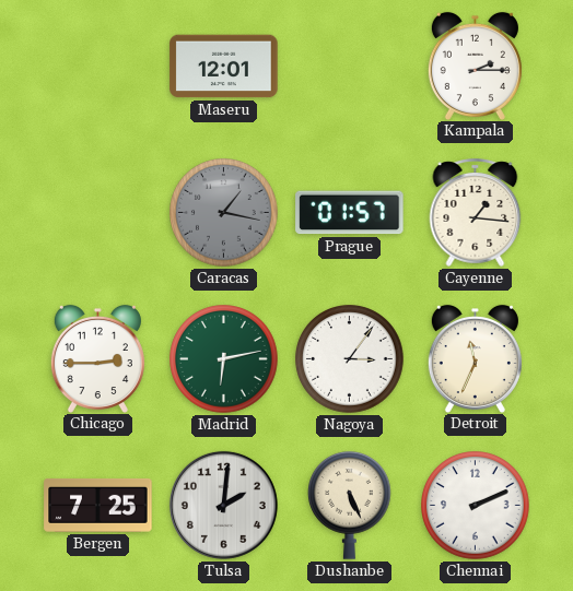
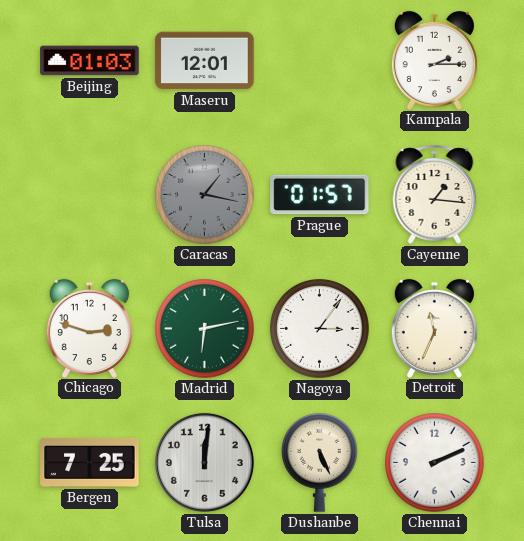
Beijing: none -> 01:03 (90, 61)
Chicago: 2:45 -> 2:48 (89, 328)
Tulsa: 2:01 -> 12:01 (204, 462)
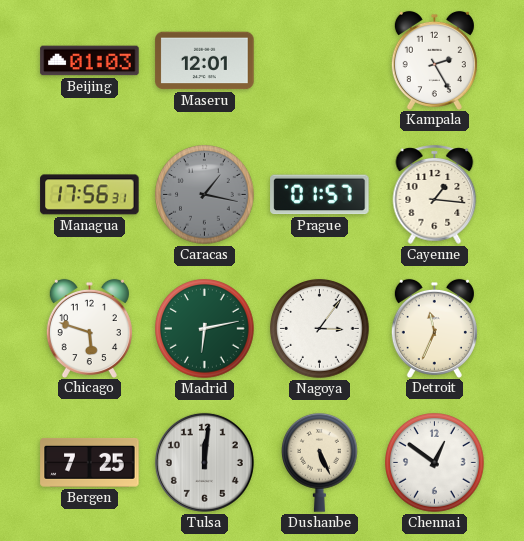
Kampala: 2:15 -> 2:25 (434, 60)
Managua: none -> 17:56 (90, 195)
Chicago: 2:48 -> 5:48 (89, 328)
Chennai: 2:11 -> 12:51 (435, 463)
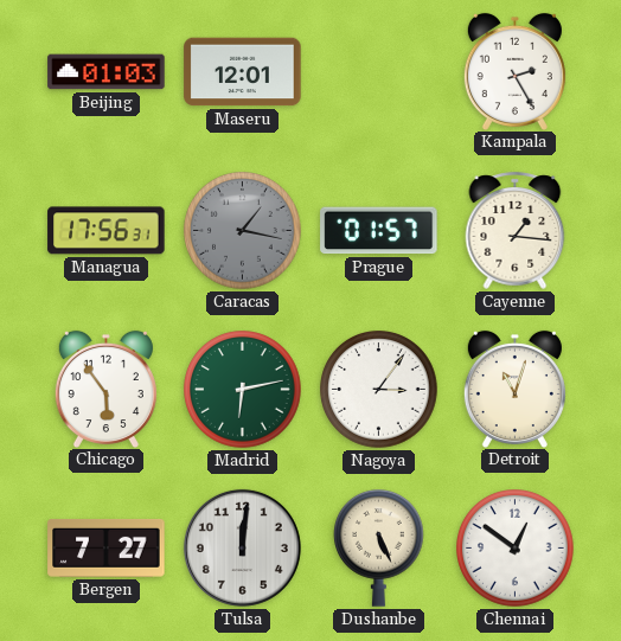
Chicago: 5:48 -> 5:54 (105, 389)
Detroit: 11:34 -> 11:03 (514, 389)
Bergen: 7:25 -> 7:27 (107, 547)
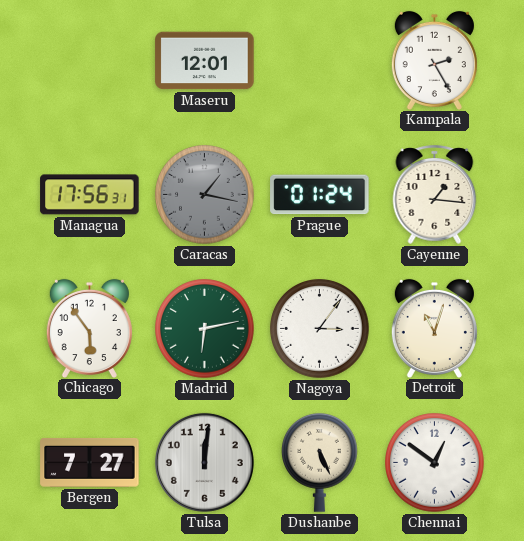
Beijing: 01:03 -> none (107, 72)
Prague: 01:57 -> 01:24 (320, 195)
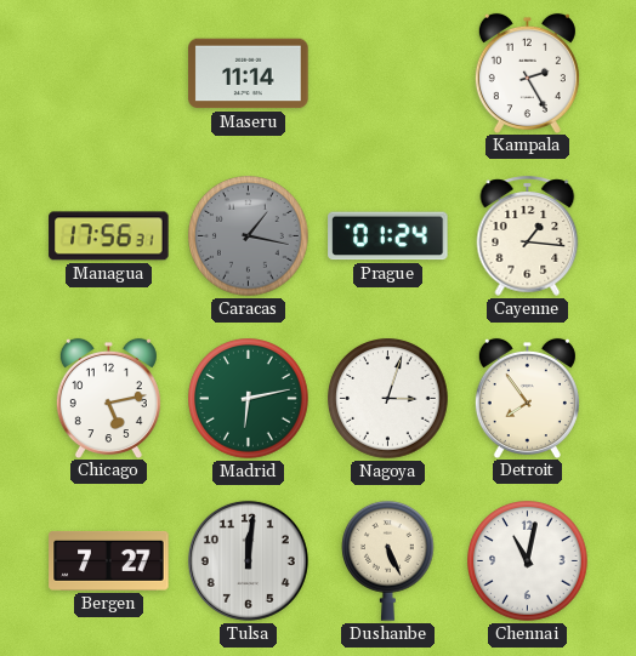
Maseru: 12:01 -> 11:14 (249, 74)
Chicago: 5:54 -> 5:13 (108, 398)
Nagoya: 3:06 -> 3:03 (388, 399)
Detroit: 11:03 -> 7:54 (527, 398)
Chennai: 12:51 -> 11:02 (528, 561)
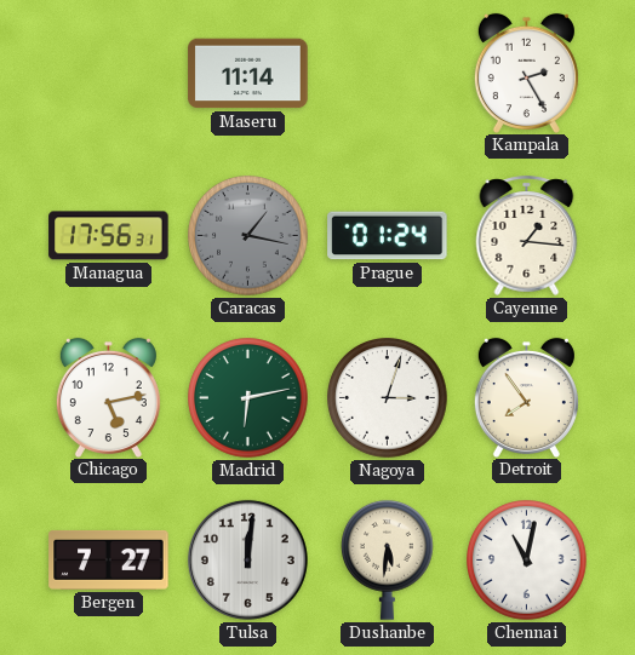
Dushanbe: 5:26 -> 5:31 (388, 559)
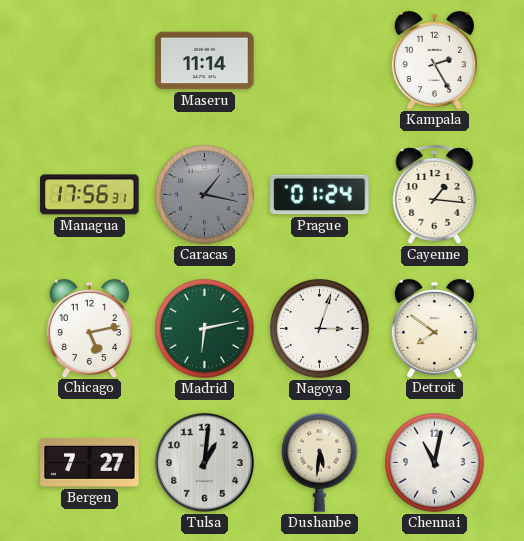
Detroit: 7:54 -> 7:51 (434, 328)
Tulsa: 12:01 -> 1:01 (204, 462)
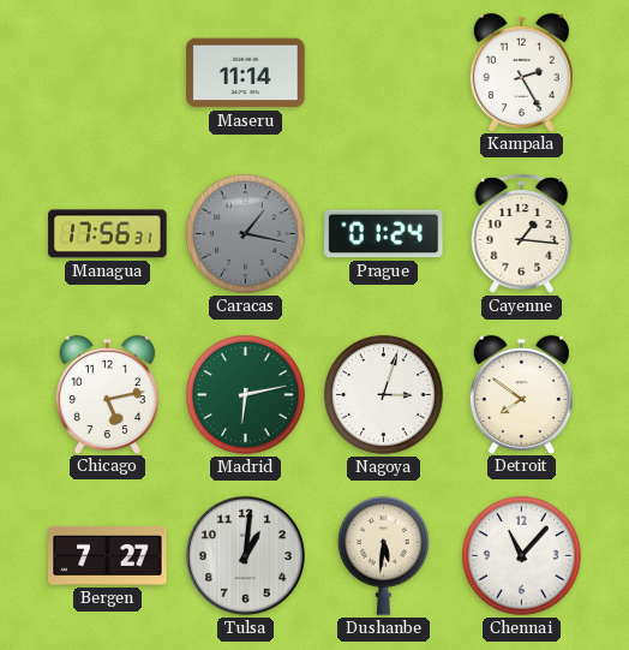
Chennai: 11:02 -> 11:07 (522, 556)
